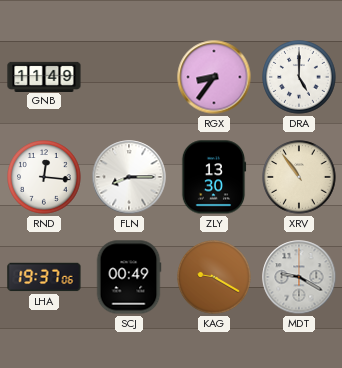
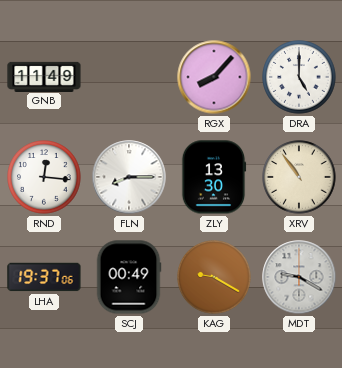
RGX: 8:36 -> 8:07 (214, 77)
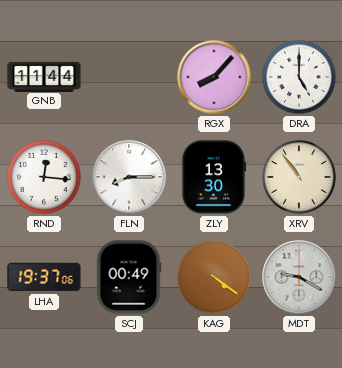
GNB: 11:49 -> 11:44 (44, 76)
KAG: 9:20 -> 4:21 (214, 277)
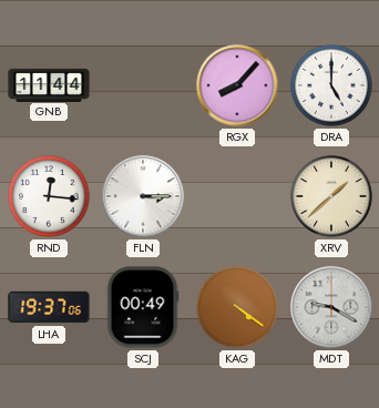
FLN: 8:15 -> 3:15 (143, 196)
ZLY: 13:30 -> none (214, 177)
XRV: 10:54 -> 1:38 (331, 196)
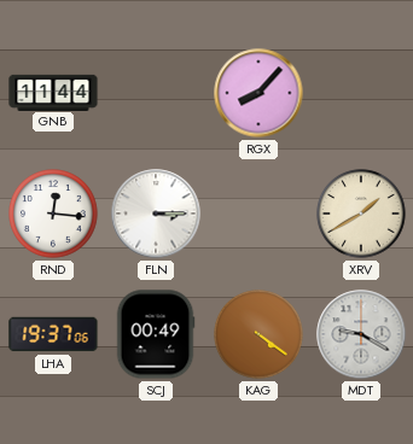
DRA: 5:00 -> none (331, 85)
XRV: 1:38 -> 1:40 (361, 214)
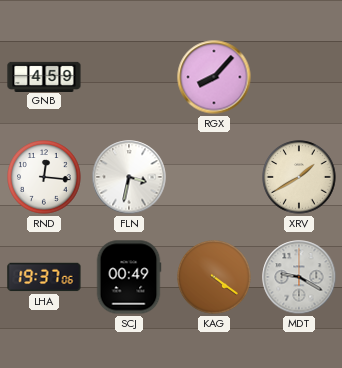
GNB: 11:44 -> 4:59 (44, 76)
FLN: 3:15 -> 3:32 (129, 177)
